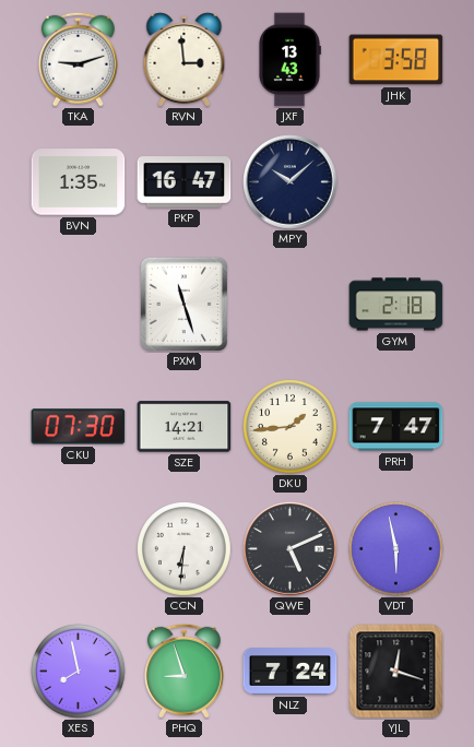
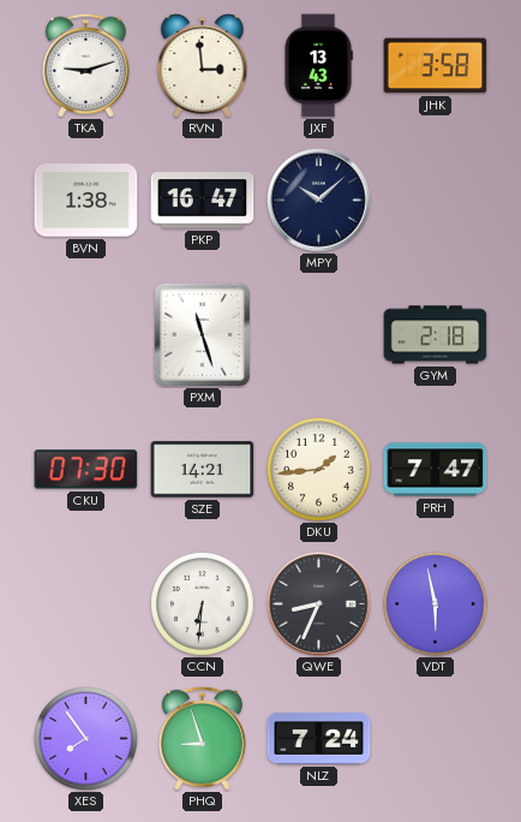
BVN: 1:35 -> 1:38 (86, 201)
QWE: 5:11 -> 8:34 (319, 604)
XES: 7:58 -> 7:54 (86, 739)
YJL: 12:18 -> none (396, 672)
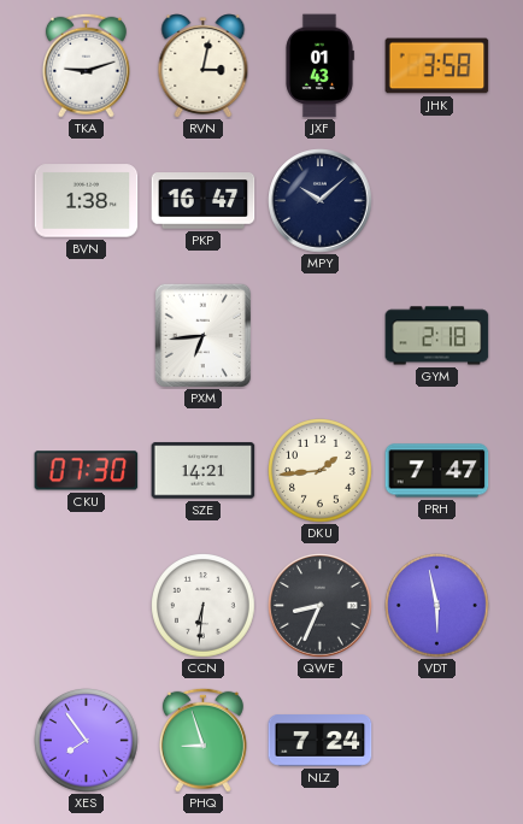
RVN: 2:59 -> 3:02 (204, 66)
JXF: 13:43 -> 01:43 (319, 66)
PXM: 11:27 -> 6:44 (202, 335)
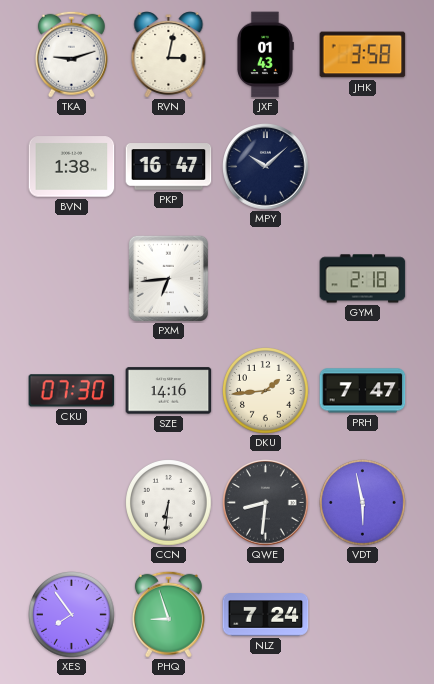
SZE: 14:21 -> 14:16 (169, 391)
QWE: 8:34 -> 8:31 (266, 503)
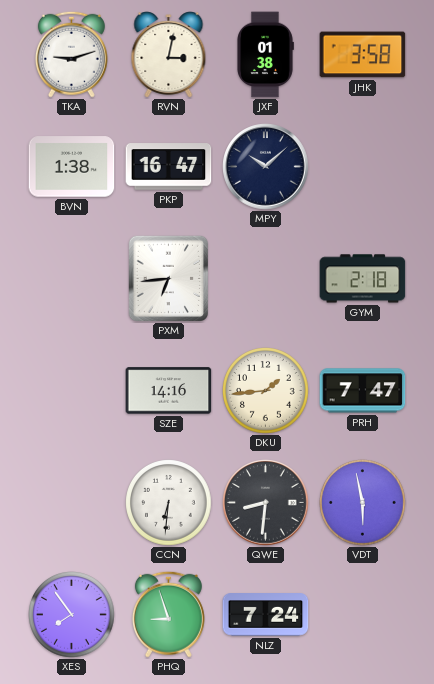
JXF: 01:43 -> 01:38 (265, 55)
CKU: 07:30 -> none (72, 391)
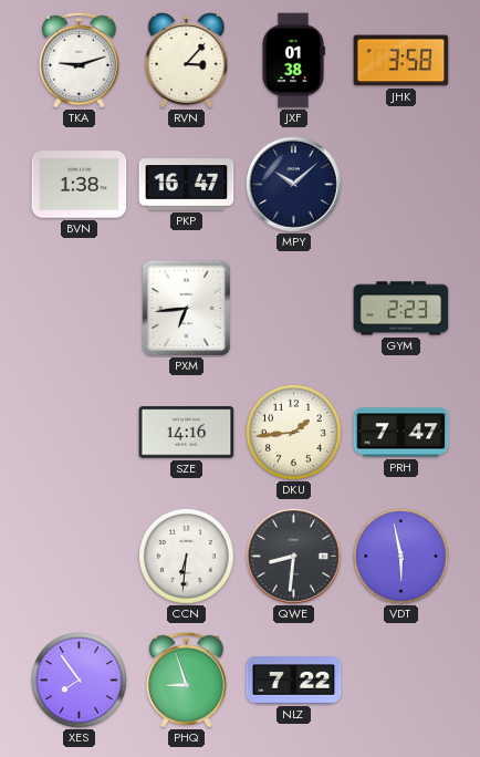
RVN: 3:02 -> 3:07 (187, 61)
GYM: 2:18 -> 2:23 (401, 309)
NLZ: 7:24 -> 7:22 (294, 681)
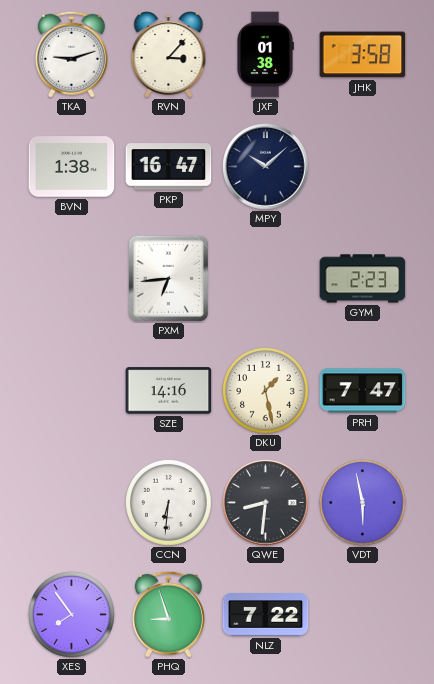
DKU: 1:44 -> 1:28 (266, 391)
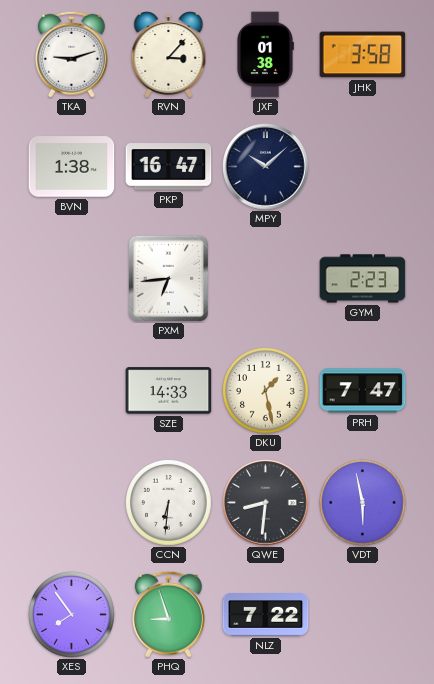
SZE: 14:16 -> 14:33 (169, 391)
